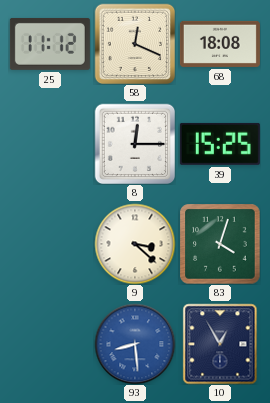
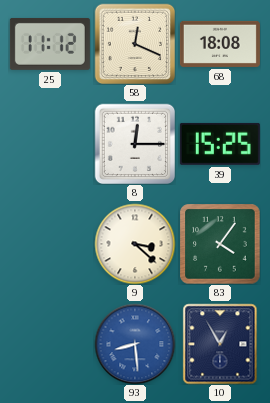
83: 4:03 -> 4:06 (220, 244)
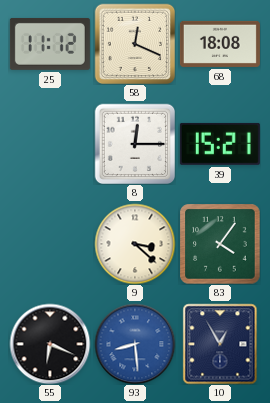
39: 15:25 -> 15:21 (220, 144)
55: none -> 6:19 (50, 344)
